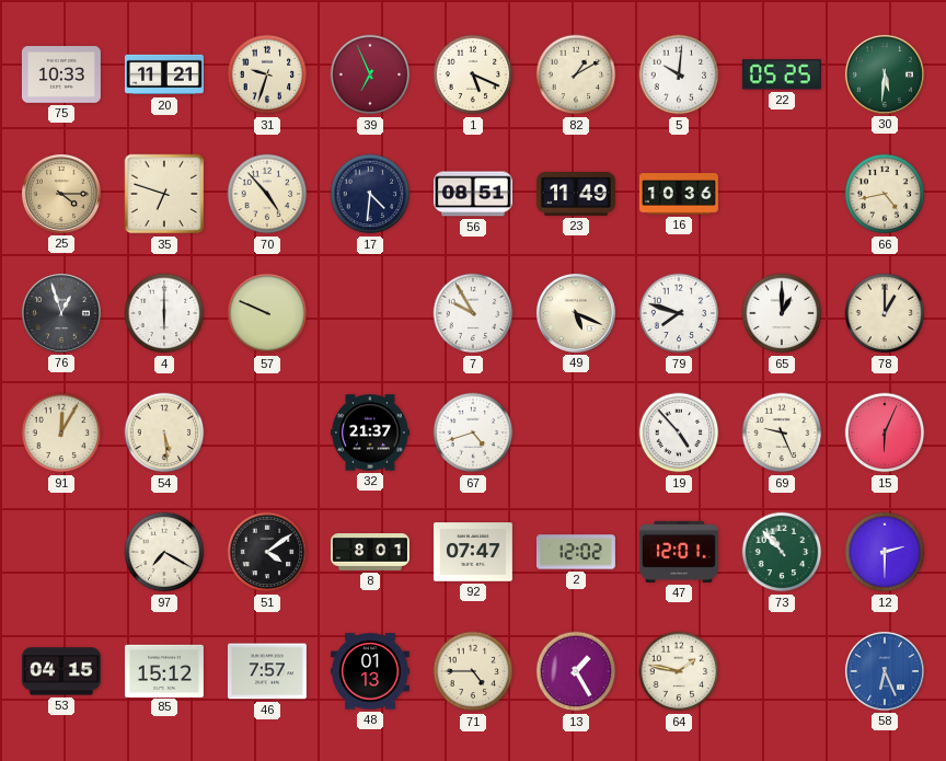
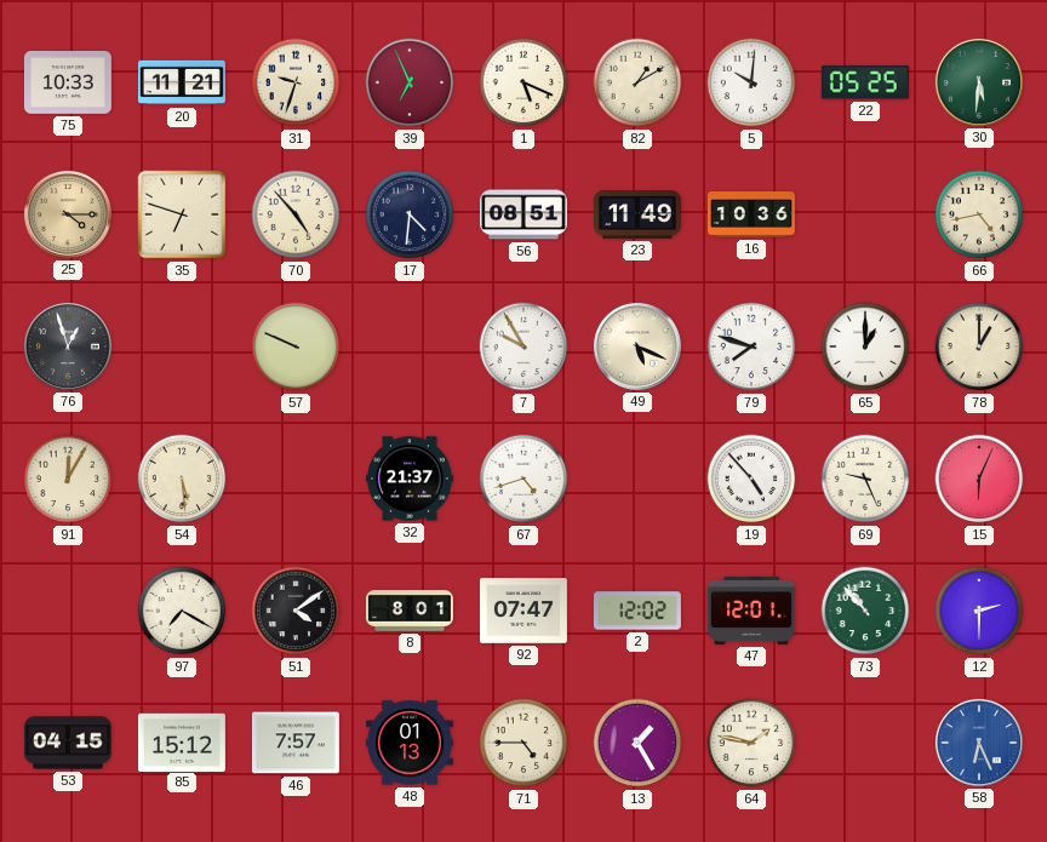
4: 6:00 -> none (164, 313)
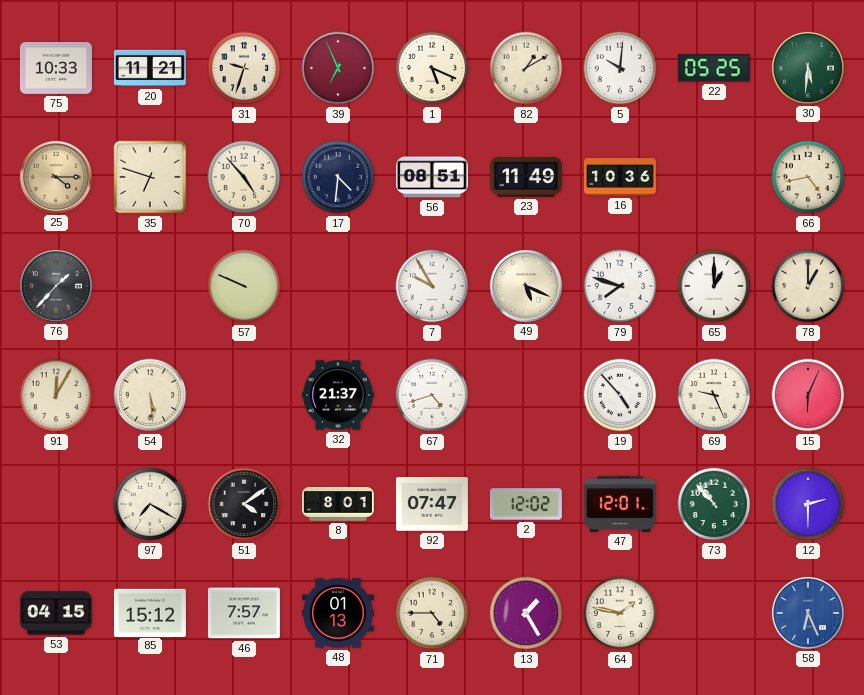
76: 12:57 -> 1:37 (56, 286)
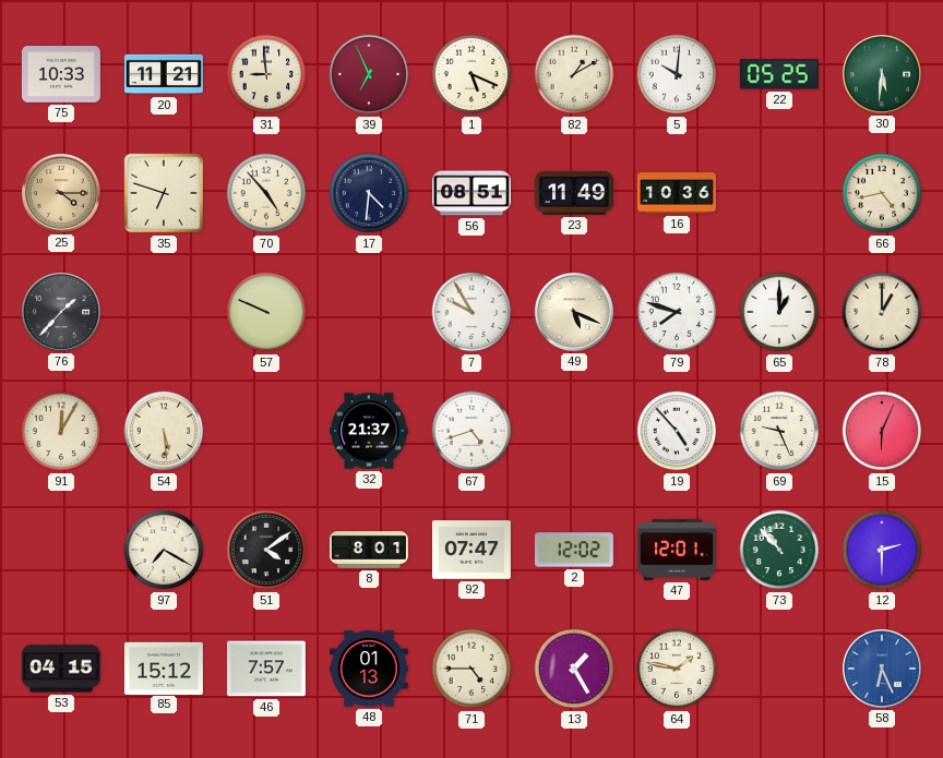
31: 9:33 -> 8:59 (266, 74)
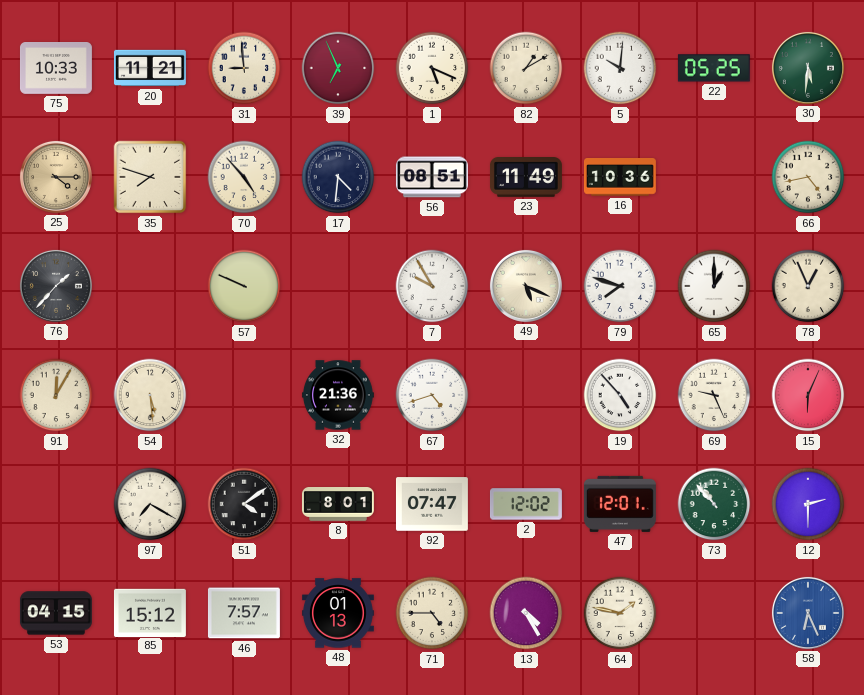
35: 6:48 -> 7:48 (150, 177)
78: 1:00 -> 12:56 (808, 286)
32: 21:37 -> 21:36 (338, 395)
13: 1:25 -> 4:25 (526, 613)
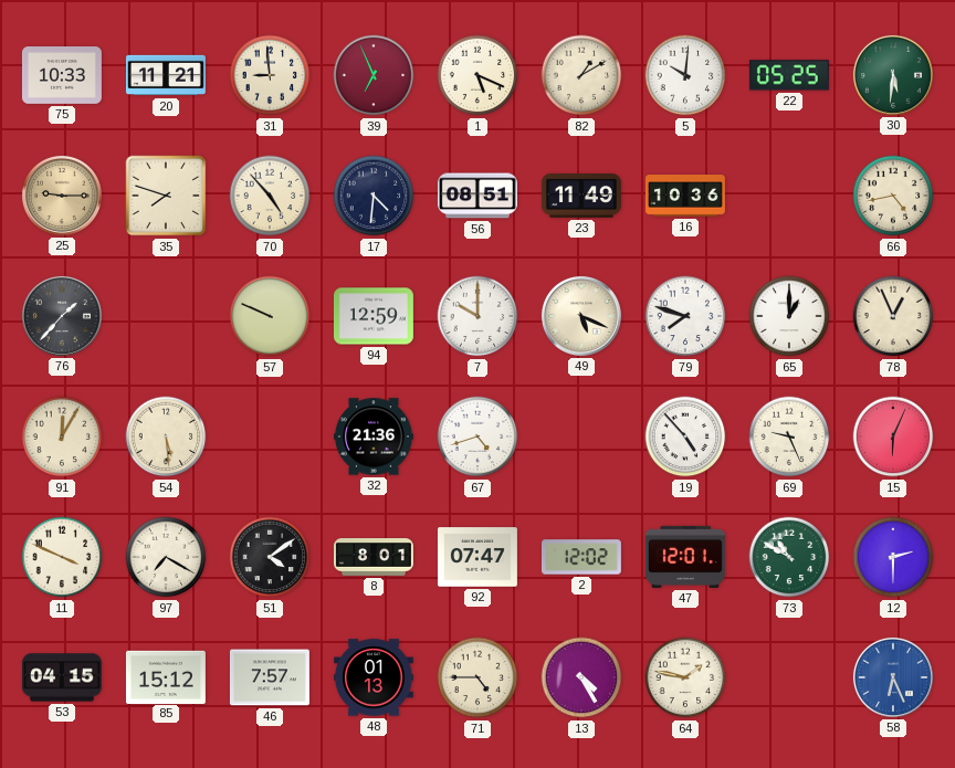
25: 4:15 -> 9:15 (62, 196)
94: none -> 12:59 (374, 316)
7: 9:55 -> 10:00 (478, 316)
11: none -> 3:49 (62, 557)
73: 10:53 -> 10:50 (789, 557)
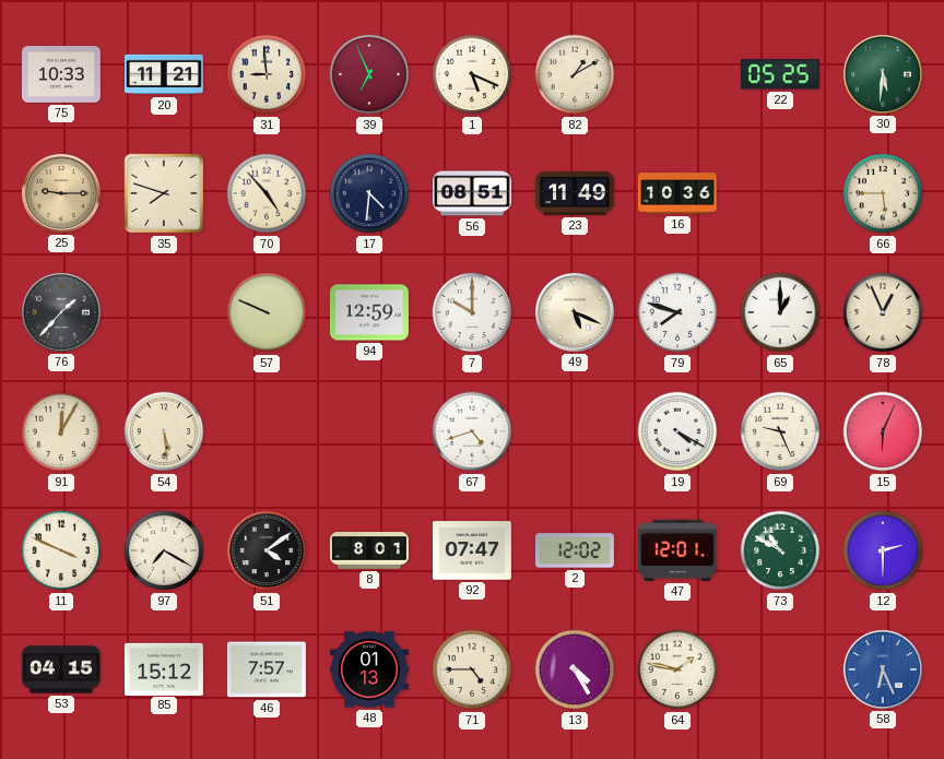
5: 10:01 -> none (685, 75)
66: 4:43 -> 5:45 (883, 193)
32: 21:36 -> none (374, 436)
19: 4:53 -> 4:20 (677, 431)
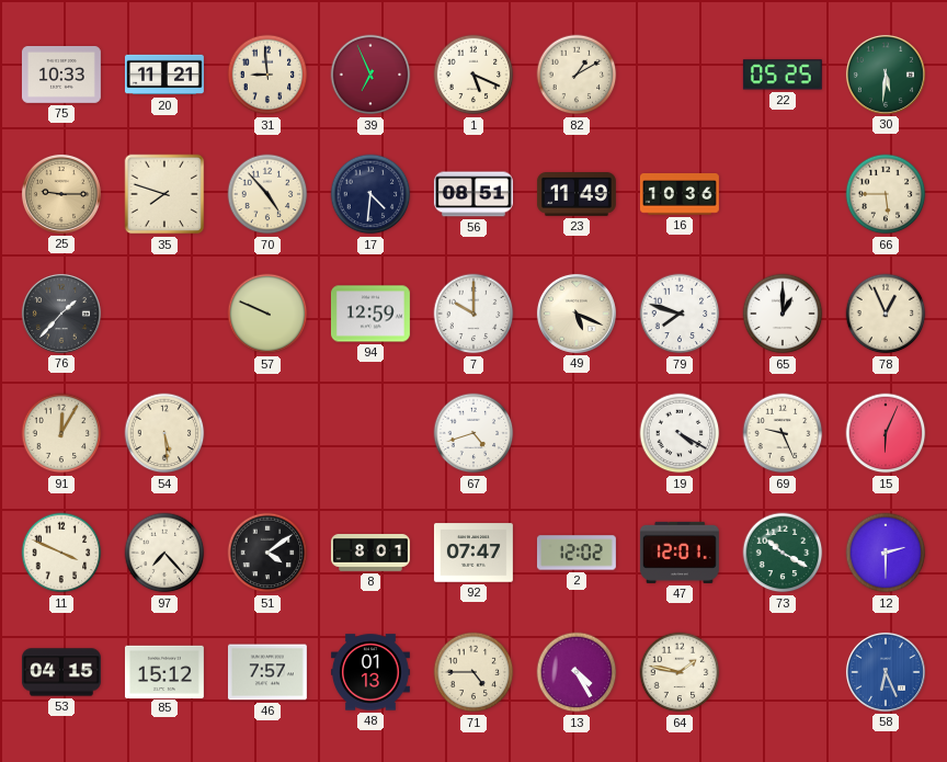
97: 7:20 -> 7:23 (164, 553)
73: 10:50 -> 10:20 (783, 553)
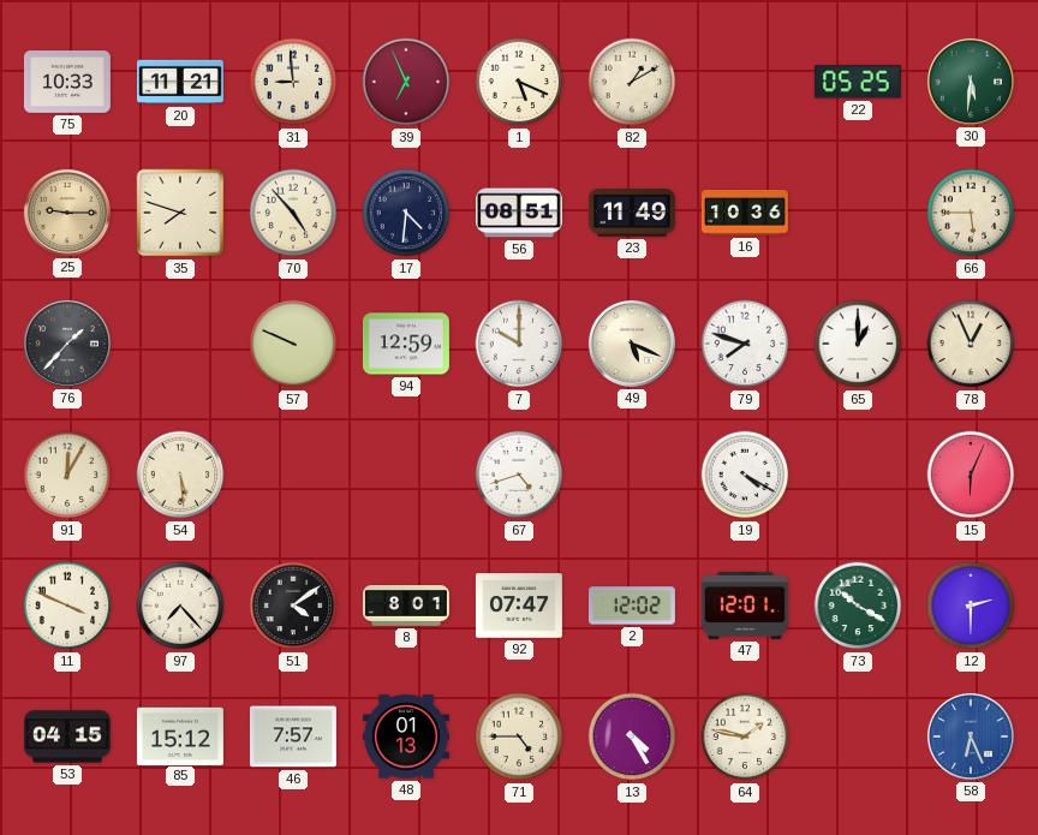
69: 9:26 -> none (783, 433)
